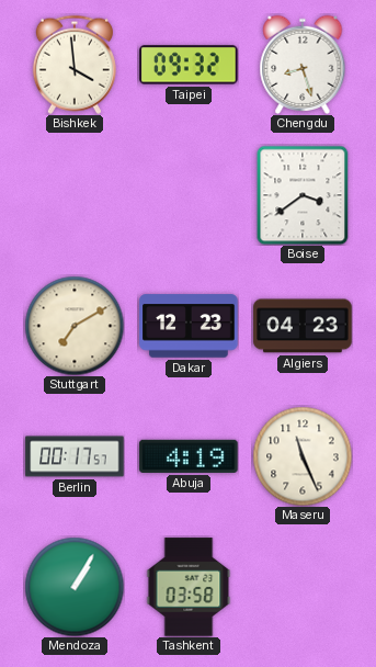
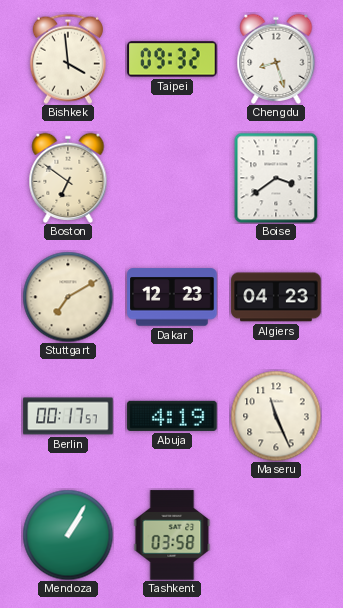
Boston: none -> 6:51 (68, 178)
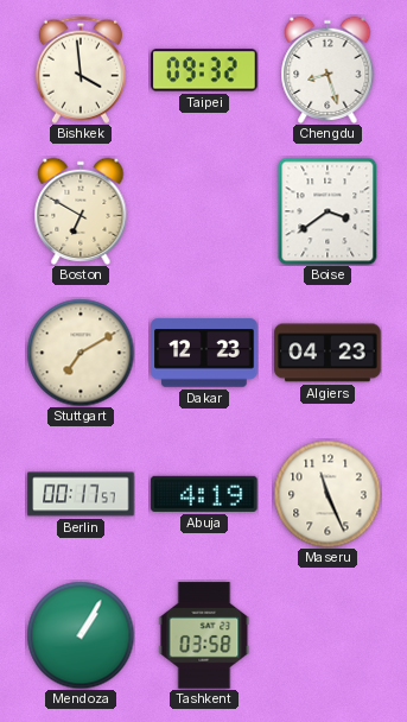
Boston: 6:51 -> 6:50 (81, 211)
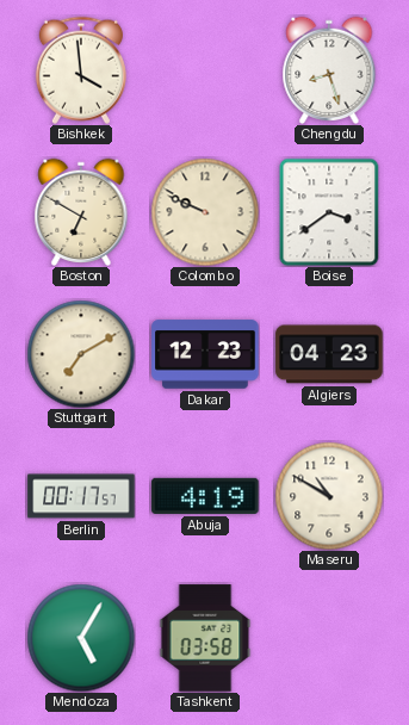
Taipei: 09:32 -> none (204, 70)
Colombo: none -> 9:49 (205, 212)
Maseru: 11:26 -> 10:50 (329, 496)
Mendoza: 1:05 -> 5:05 (81, 638)
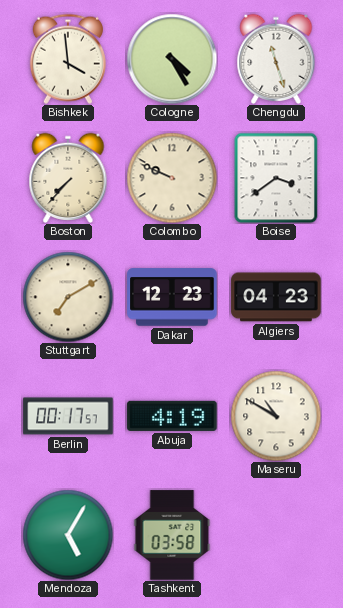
Cologne: none -> 4:25 (172, 59)
Chengdu: 8:27 -> 11:27 (276, 59)
Boston: 6:50 -> 7:37 (68, 178)
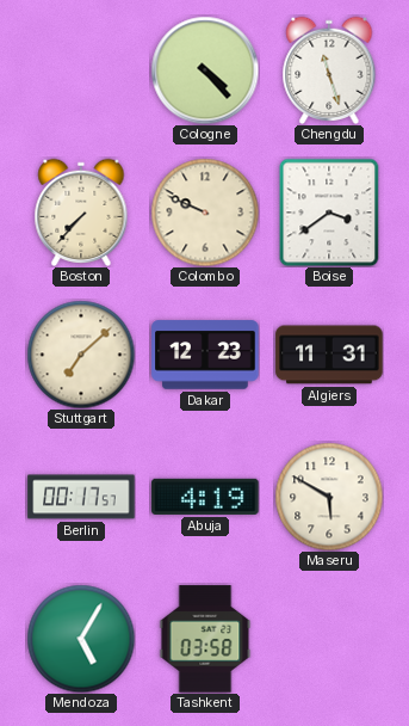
Bishkek: 3:59 -> none (68, 59)
Cologne: 4:25 -> 4:23 (205, 70)
Stuttgart: 7:10 -> 7:08 (81, 355)
Algiers: 04:23 -> 11:31 (329, 355)
Maseru: 10:50 -> 5:50 (329, 497)
